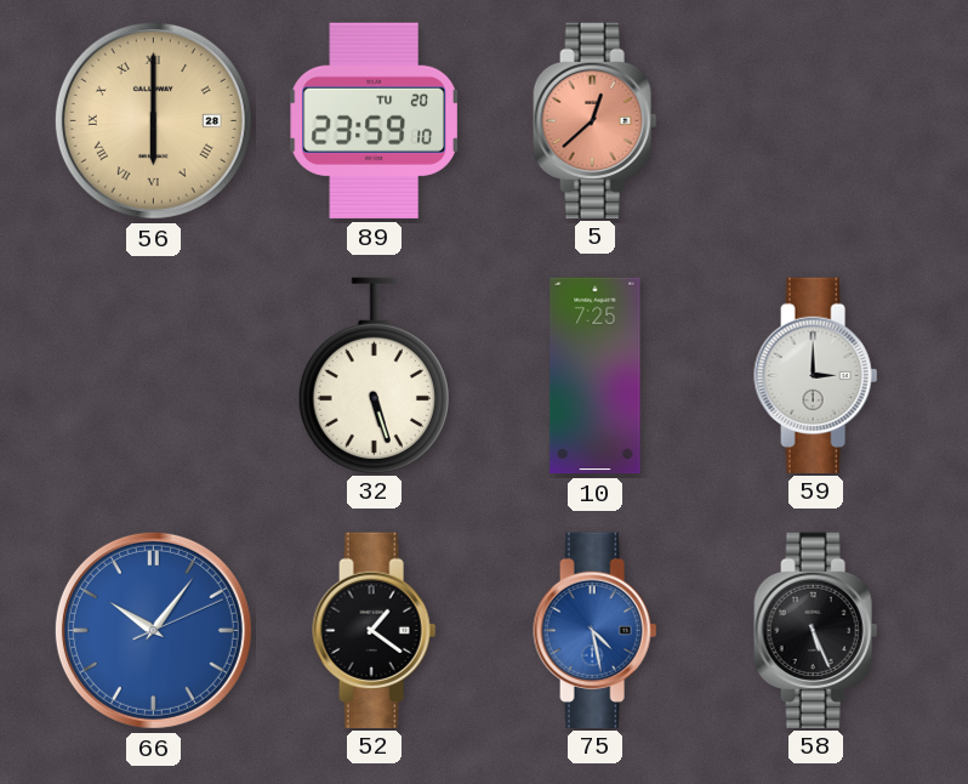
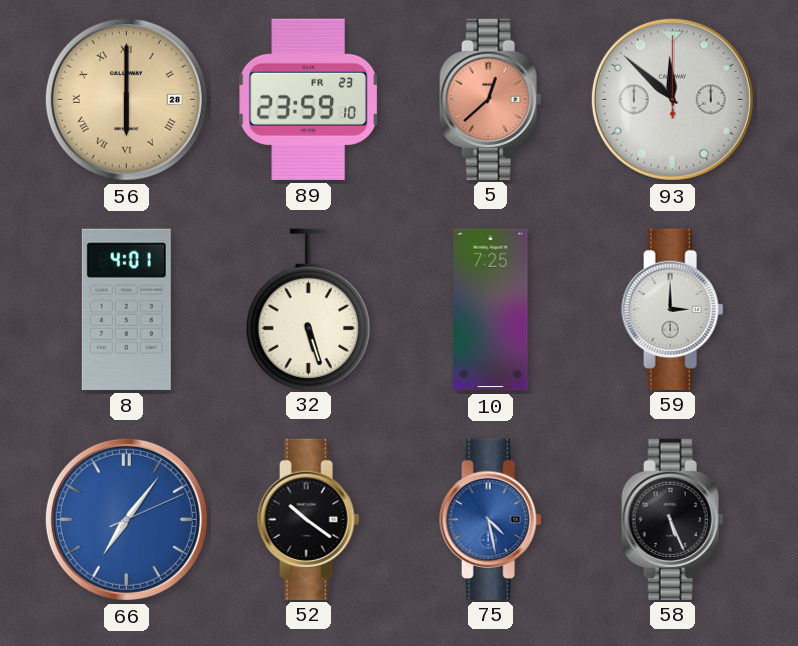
89 date: TU 20 -> FR 23 (309, 99)
93: none -> 11:52 (672, 99)
8: none -> 4:01 (126, 309)
66: 10:06 -> 7:06 (126, 519)
52: 1:21 -> 10:21 (309, 519)
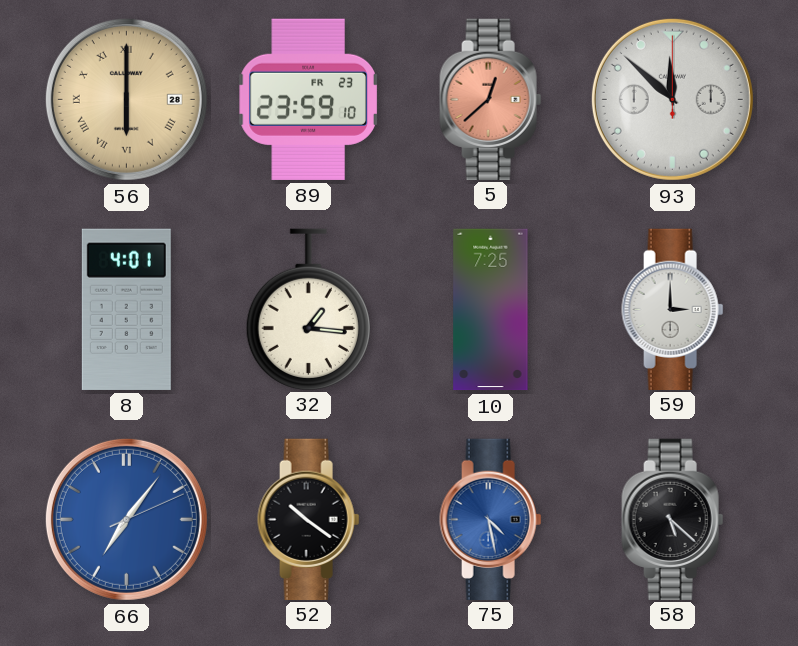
32: 5:27 -> 1:16 (308, 309)
58: 5:26 -> 5:22 (673, 519)
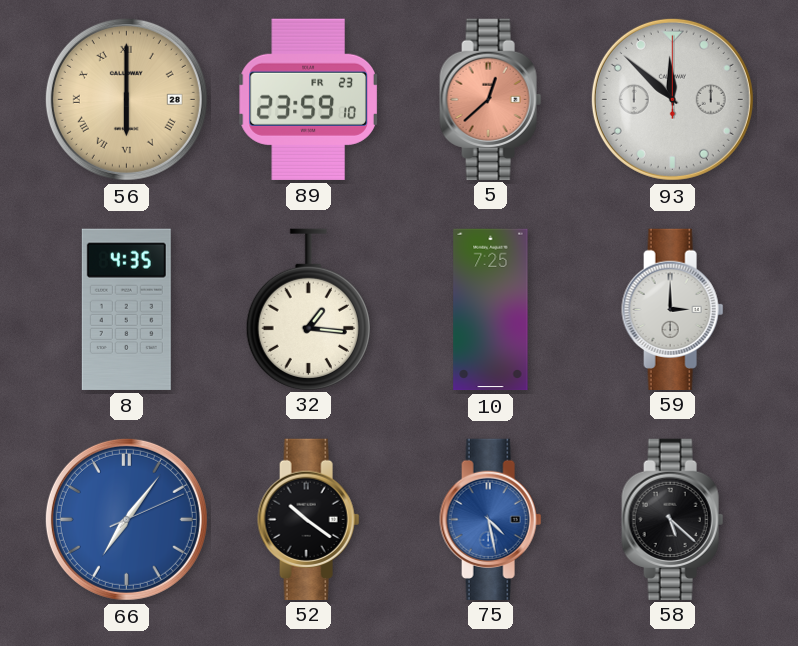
8: 4:01 -> 4:35 (126, 309)
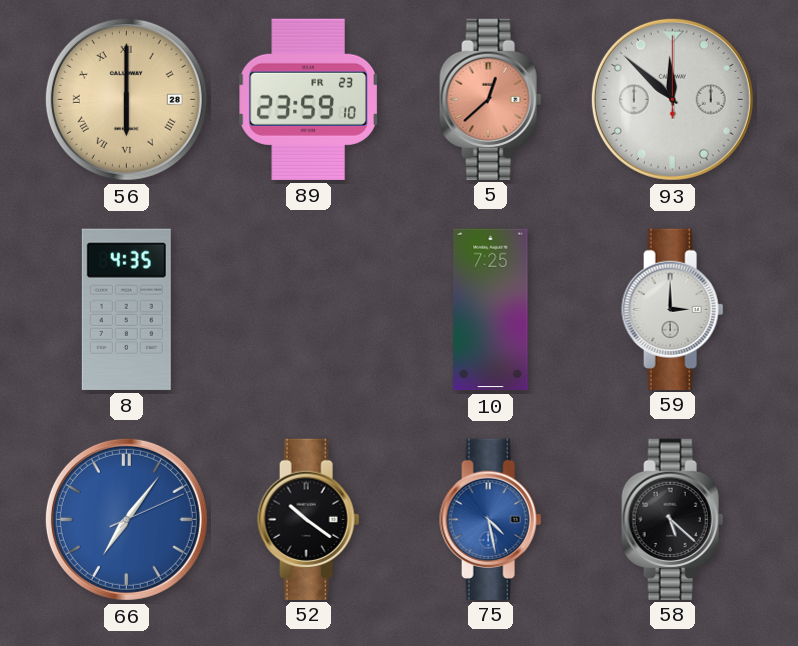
32: 1:16 -> none (308, 309)
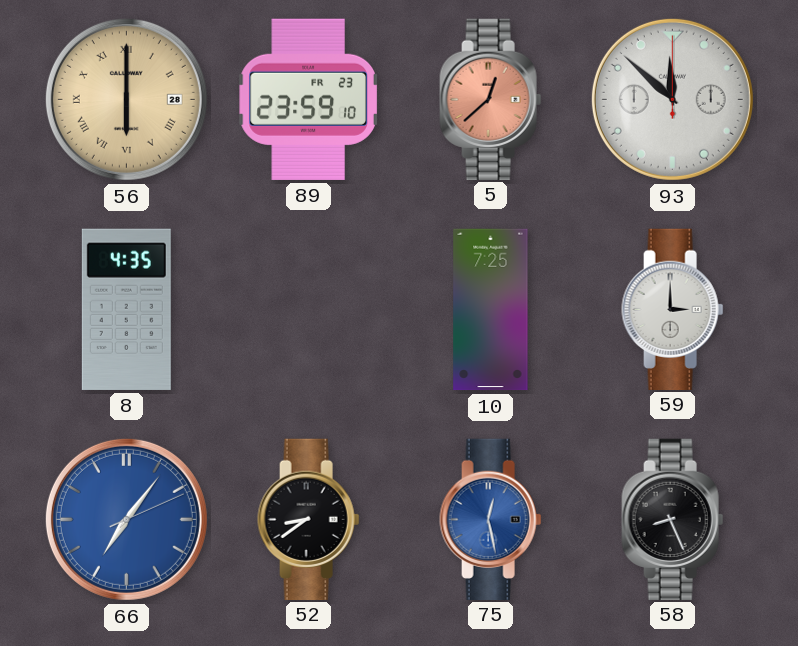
52: 10:21 -> 8:39 (309, 519)
75: 4:28 -> 12:28 (491, 519)
58: 5:22 -> 8:26 (673, 519)
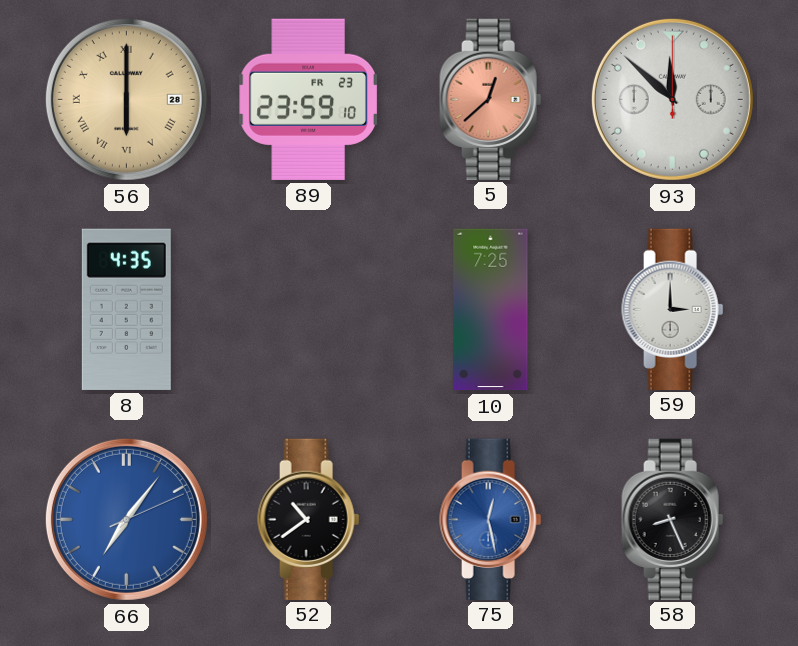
52: 8:39 -> 10:39 (309, 519)
